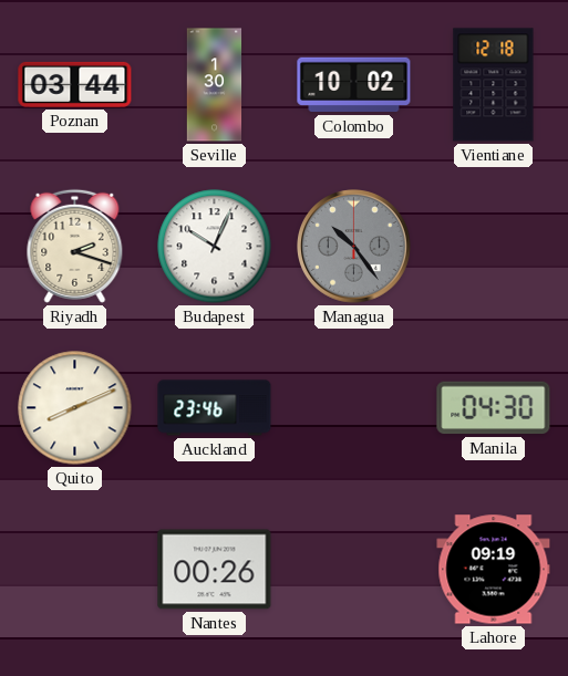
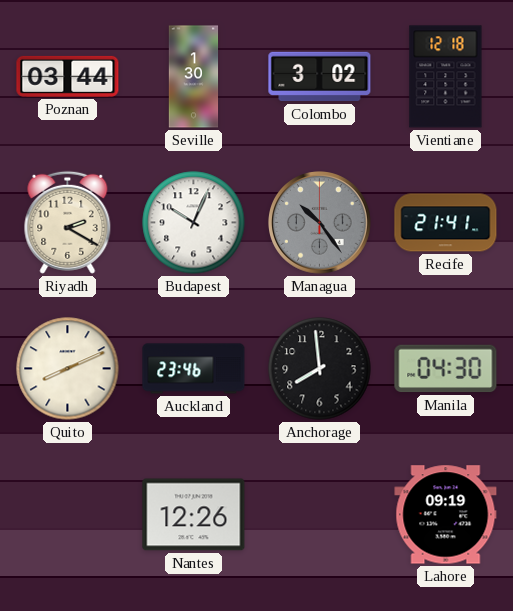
Colombo: 10:02 -> 3:02 (320, 77)
Riyadh: 2:18 -> 2:20 (68, 222)
Recife: none -> 21:41 (446, 223)
Anchorage: none -> 7:59 (320, 369)
Nantes: 00:26 -> 12:26 (194, 515)
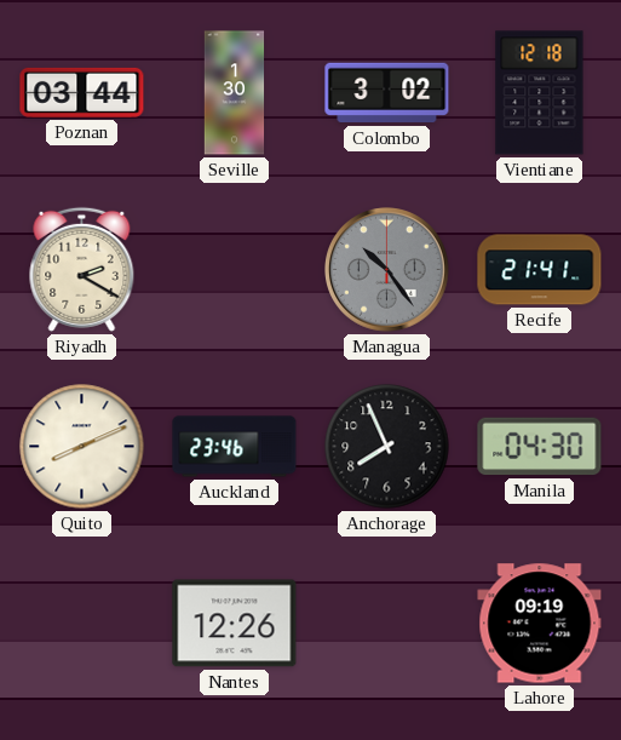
Budapest: 10:04 -> none (194, 223)
Anchorage: 7:59 -> 7:56 (387, 447)
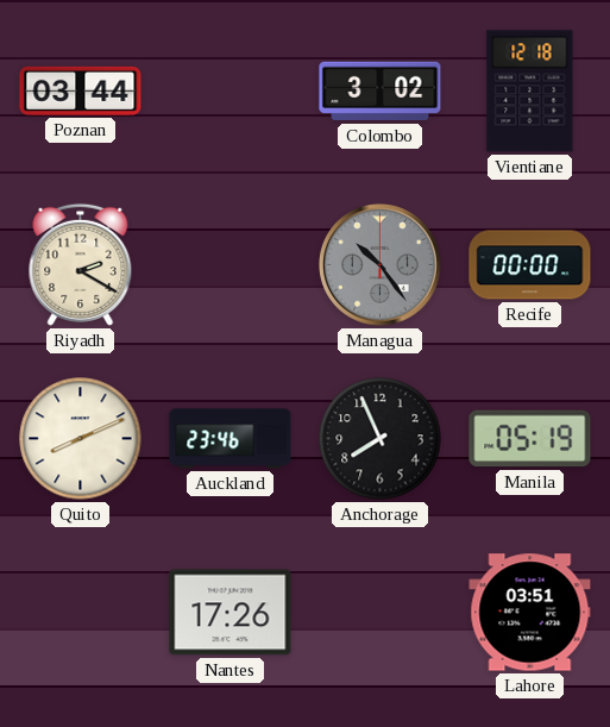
Seville: 1:30 -> none (235, 93)
Recife: 21:41 -> 00:00 (530, 265)
Manila: 04:30 -> 05:19 (530, 439)
Nantes: 12:26 -> 17:26 (231, 613)
Lahore: 09:19 -> 03:51 (530, 613)
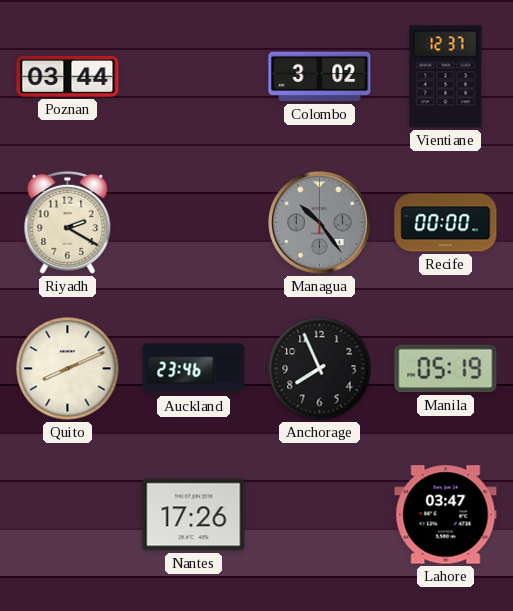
Vientiane: 12:18 -> 12:37 (446, 77)
Lahore: 03:51 -> 03:47 (446, 515)
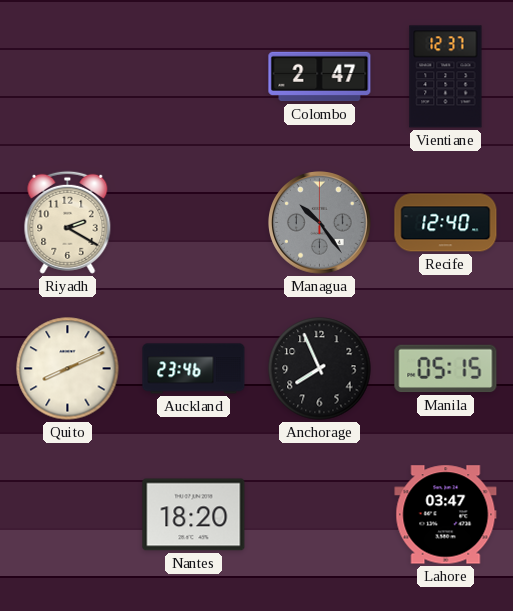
Poznan: 03:44 -> none (68, 76)
Colombo: 3:02 -> 2:47 (320, 77)
Recife: 00:00 -> 12:40 (446, 223)
Manila: 05:19 -> 05:15 (446, 369)
Nantes: 17:26 -> 18:20 (194, 515)
